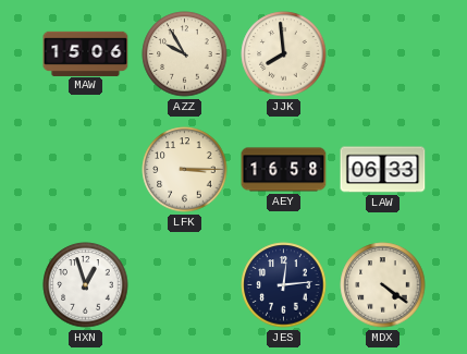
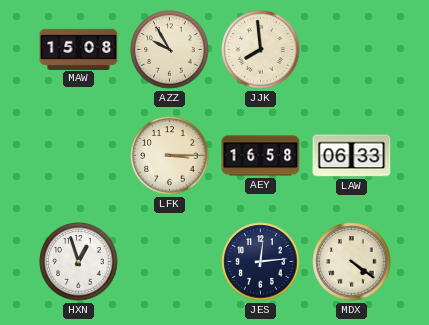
MAW: 15:06 -> 15:08 (79, 49)
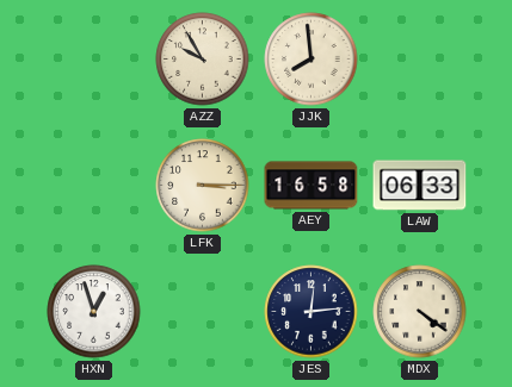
MAW: 15:08 -> none (79, 49)
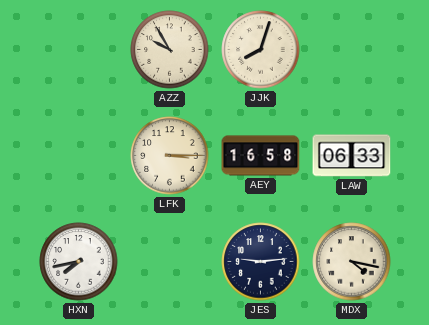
JJK: 7:59 -> 8:03 (261, 50)
HXN: 12:57 -> 7:43 (79, 262)
JES: 12:14 -> 9:14 (261, 262)
MDX: 4:21 -> 4:17 (352, 262)
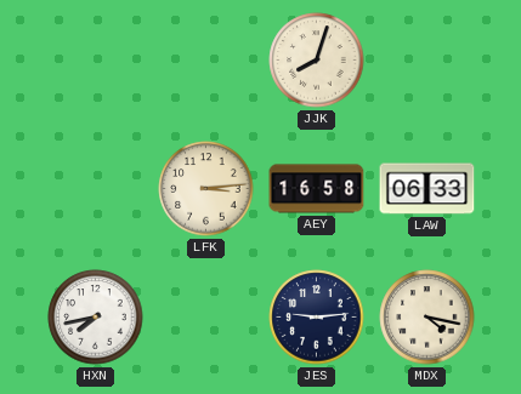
AZZ: 9:55 -> none (170, 50)
LFK: 3:15 -> 3:14 (206, 189)
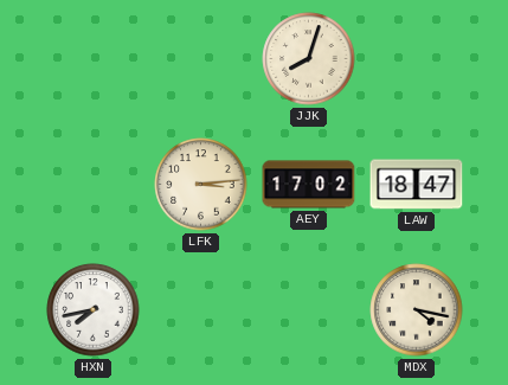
AEY: 16:58 -> 17:02 (309, 185)
LAW: 06:33 -> 18:47 (417, 185)
JES: 9:14 -> none (317, 318)
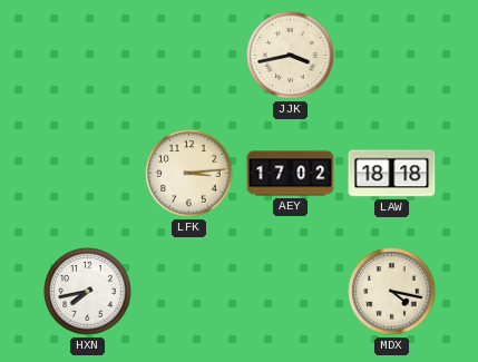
JJK: 8:03 -> 3:43 (291, 56)
LAW: 18:47 -> 18:18 (392, 174)
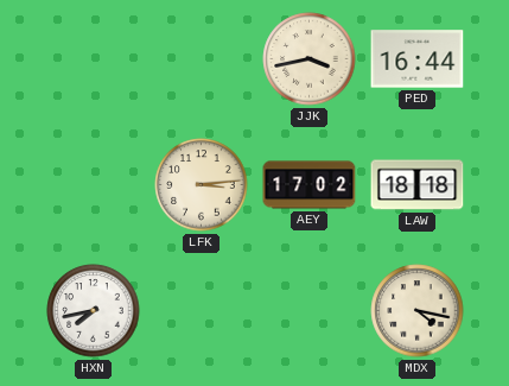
PED: none -> 16:44 (418, 59)
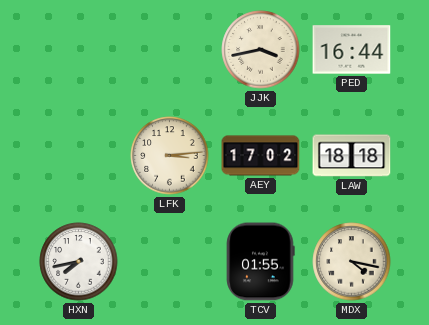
TCV: none -> 01:55 (260, 262)
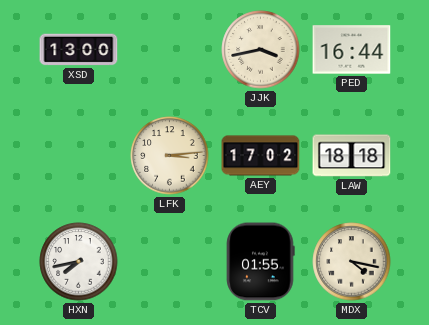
XSD: none -> 13:00 (79, 50)
